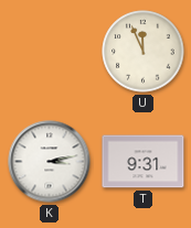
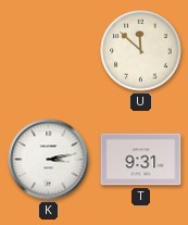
U: 11:56 -> 11:52 (141, 51)
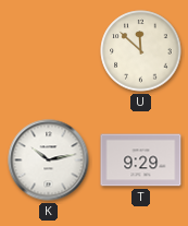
K: 3:13 -> 10:13 (49, 160)
T: 9:31 -> 9:29 (141, 160)
